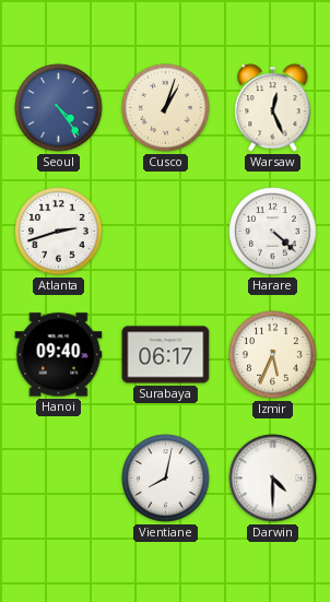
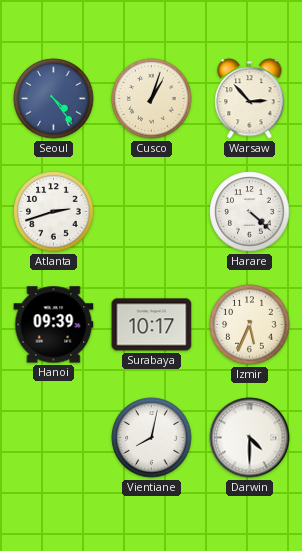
Warsaw: 12:26 -> 2:53 (250, 99)
Hanoi: 09:40 -> 09:39 (54, 325)
Surabaya: 06:17 -> 10:17 (152, 325)
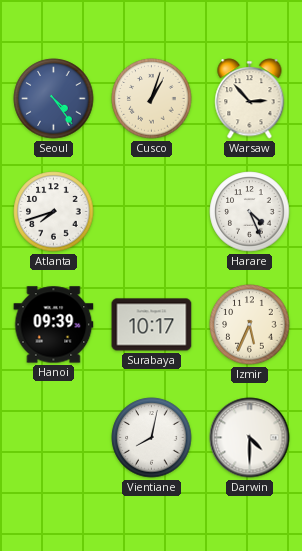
Atlanta: 2:42 -> 7:42 (54, 212)
Harare: 4:22 -> 4:26 (250, 212)
